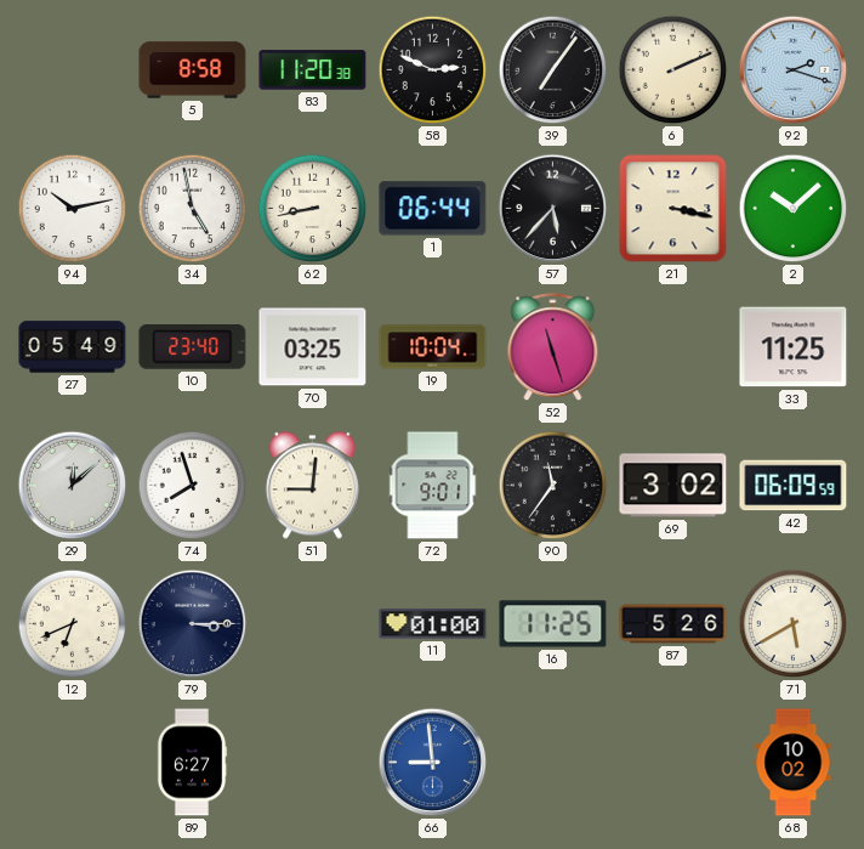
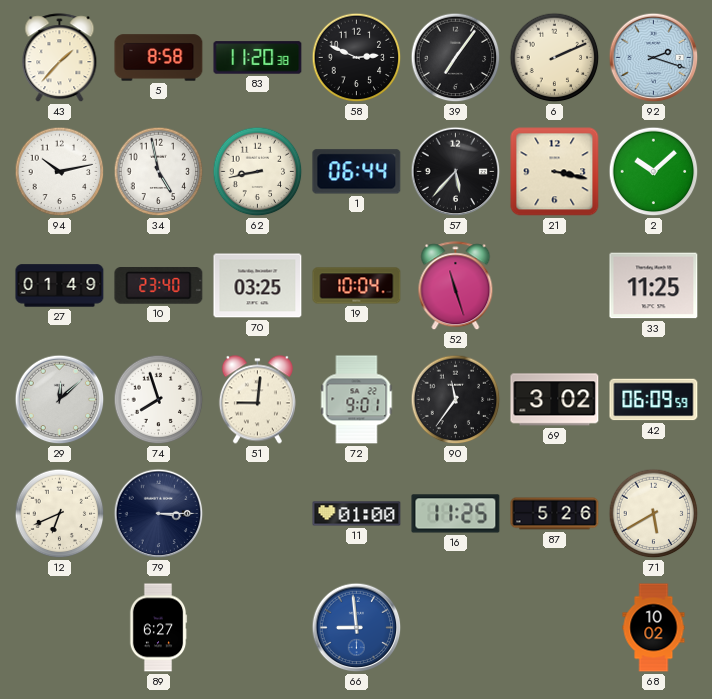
43: none -> 1:37 (60, 58)
27: 05:49 -> 01:49 (60, 286)
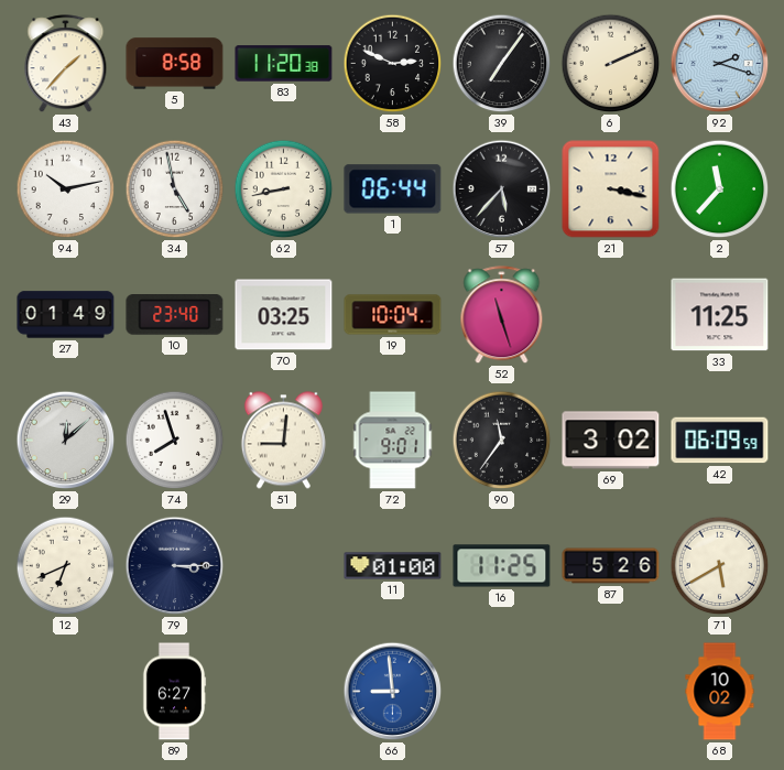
2: 10:08 -> 11:37 (720, 189)
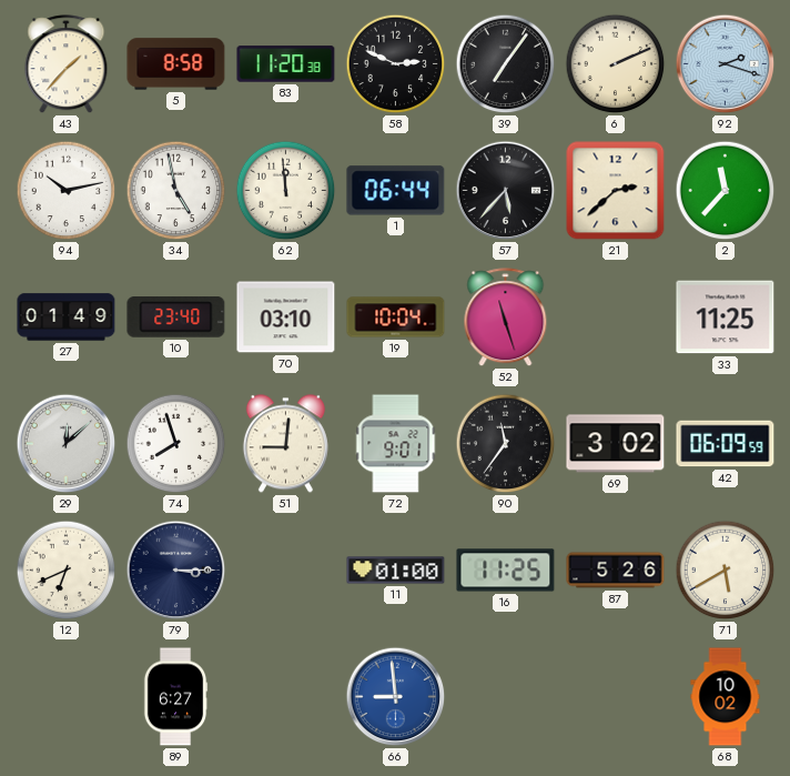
62: 8:43 -> 11:59 (286, 191)
21: 3:17 -> 2:38 (616, 191)
70: 03:25 -> 03:10 (286, 318)
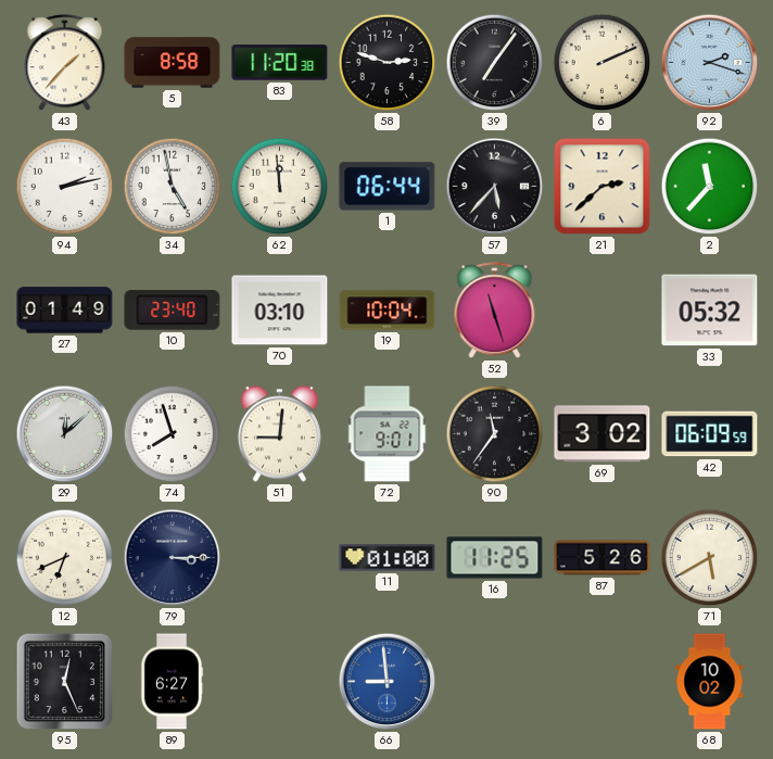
58: 2:49 -> 2:48 (388, 63)
94: 10:13 -> 2:13 (65, 187)
33: 11:25 -> 05:32 (710, 311)
95: none -> 12:26 (65, 682)
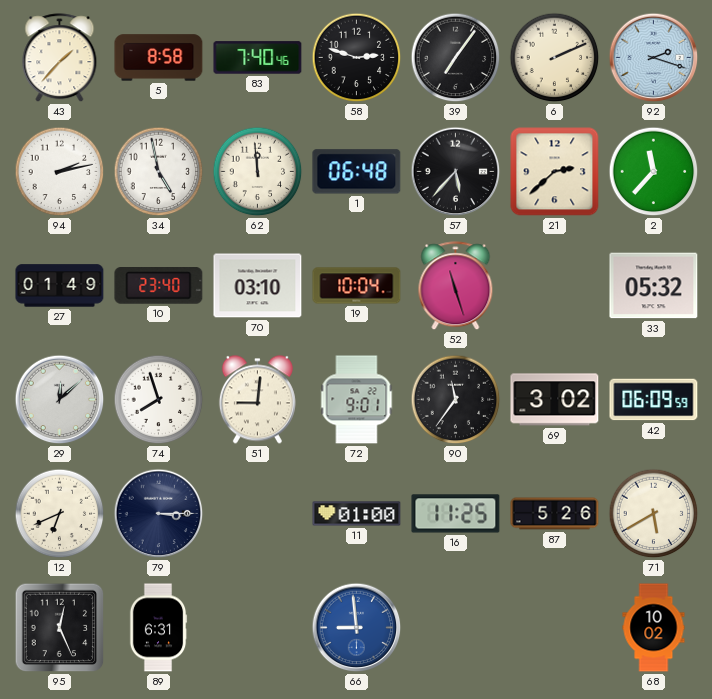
83: 11:20 -> 7:40 (258, 58)
1: 06:44 -> 06:48 (357, 172)
89: 6:27 -> 6:31 (158, 628)
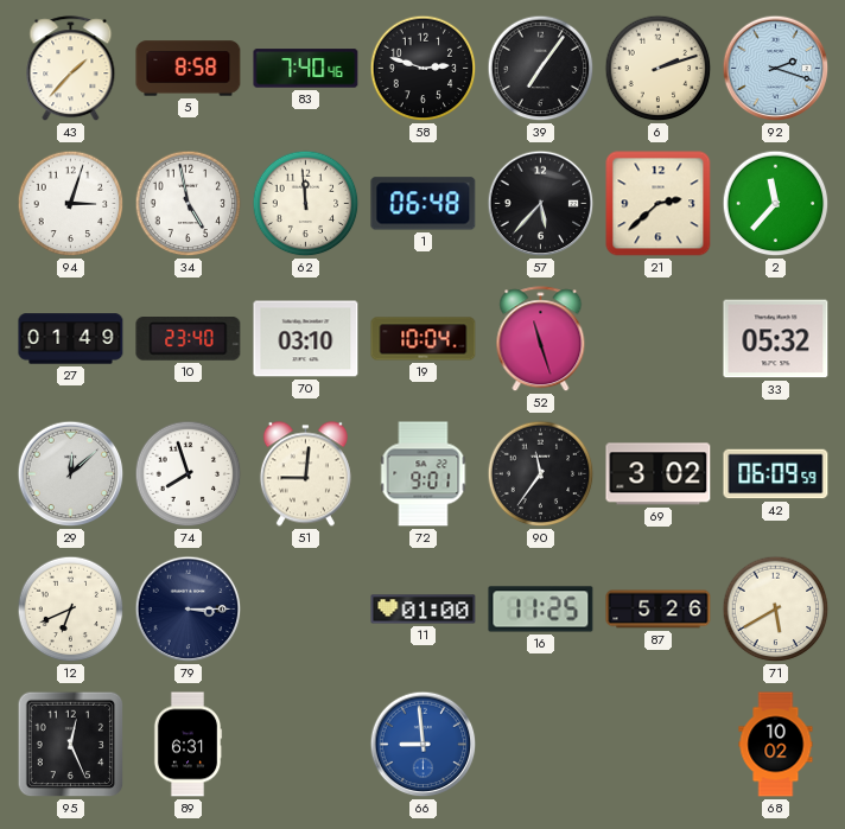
6: 2:11 -> 2:12 (659, 69)
94: 2:13 -> 3:03 (71, 204)
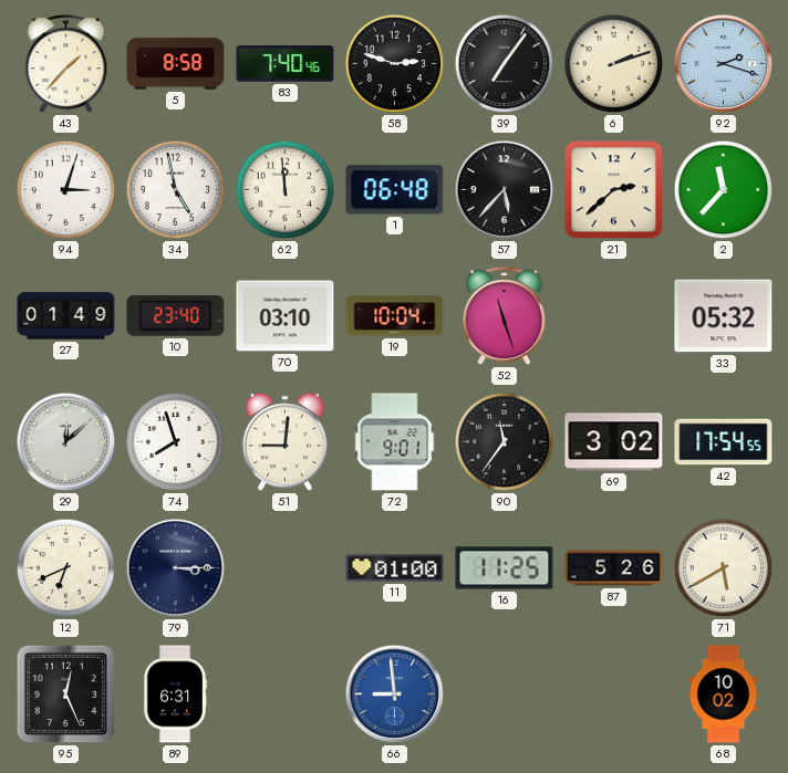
42: 06:09 -> 17:54 (724, 442)
